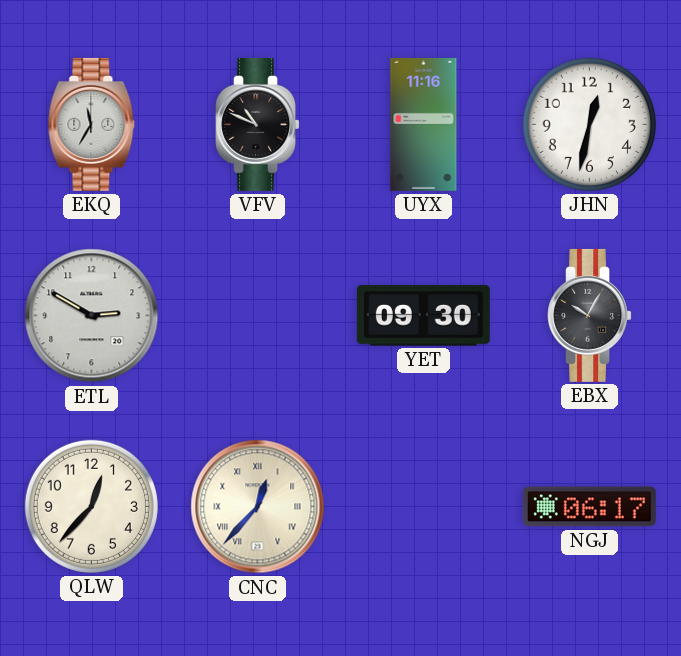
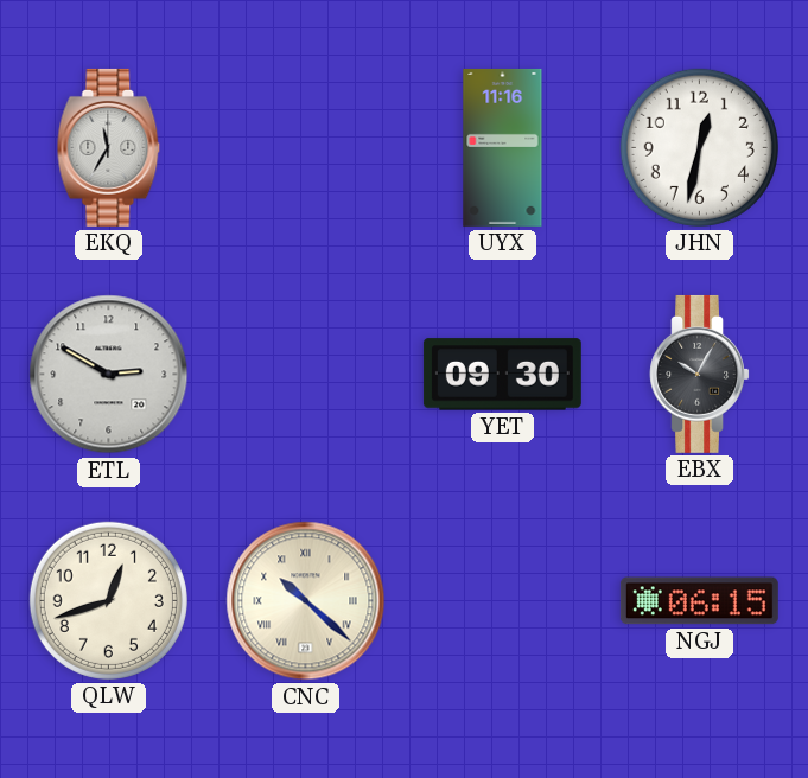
VFV: 10:49 -> none (257, 124)
QLW: 12:37 -> 12:42 (108, 600)
CNC: 12:37 -> 10:22 (306, 601)
NGJ: 06:17 -> 06:15 (699, 601)
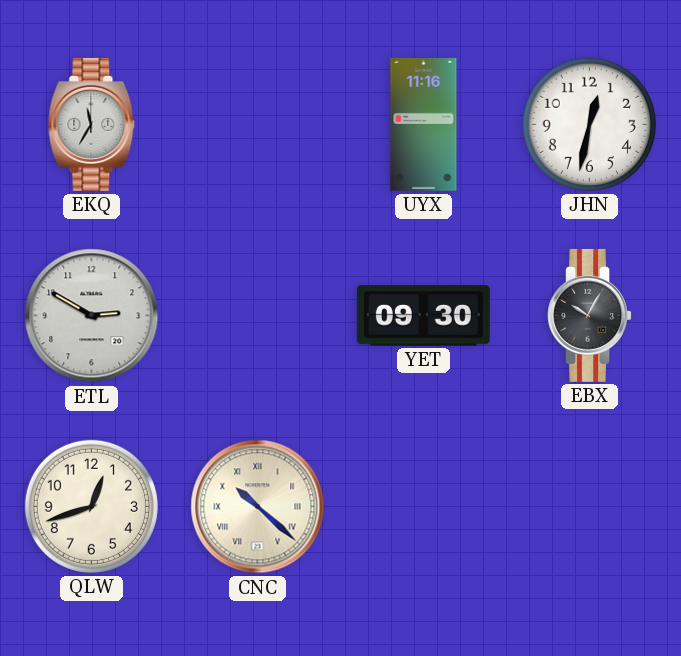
NGJ: 06:15 -> none (699, 601)
